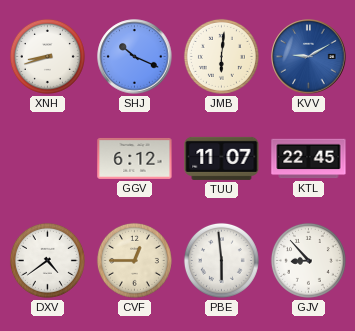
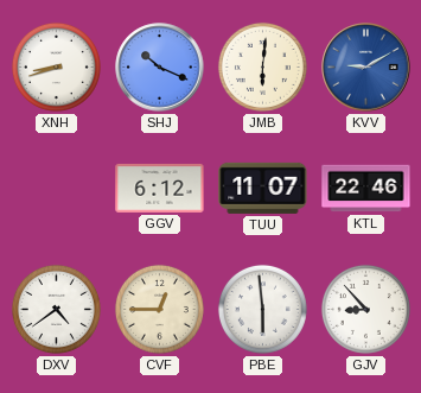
KTL: 22:45 -> 22:46 (366, 189)
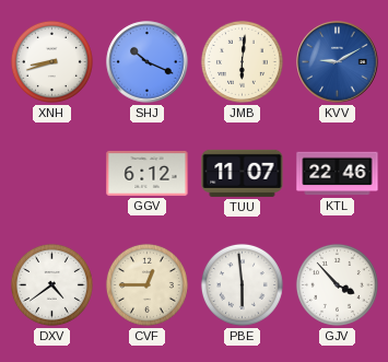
GJV: 8:53 -> 3:53 (337, 284)
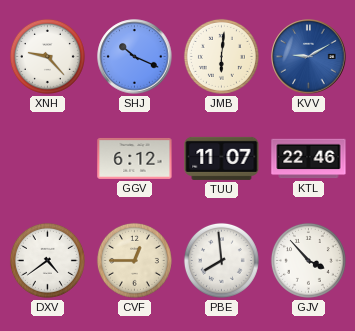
XNH: 8:42 -> 9:23 (47, 56)
PBE: 5:59 -> 7:59 (221, 260)
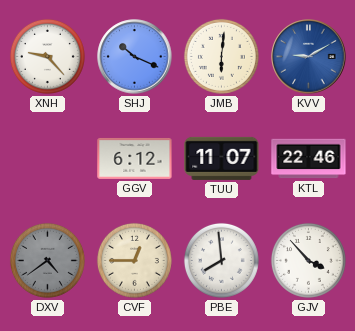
DXV dial: white -> grey (47, 260)
